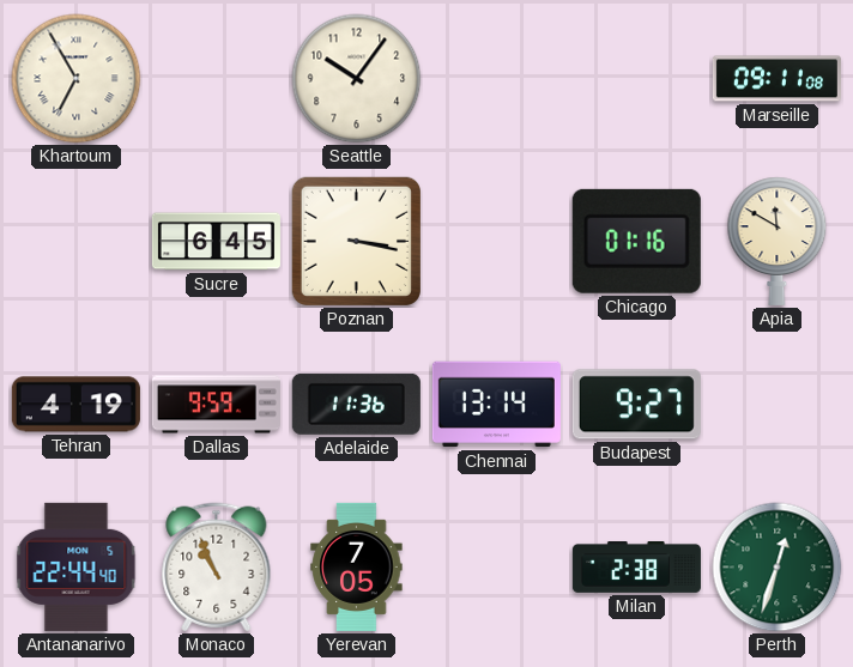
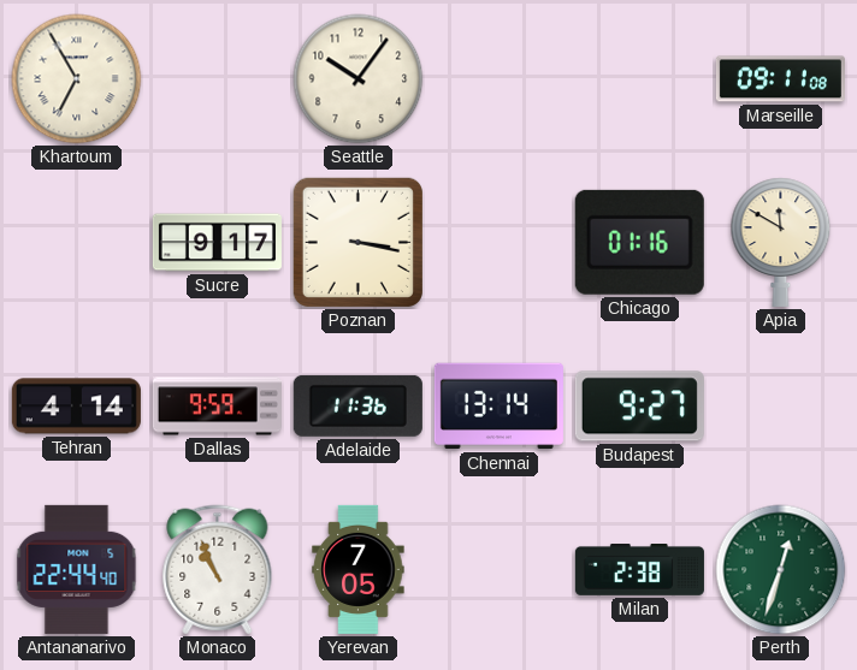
Sucre: 6:45 -> 9:17 (217, 243)
Tehran: 4:19 -> 4:14 (76, 407)
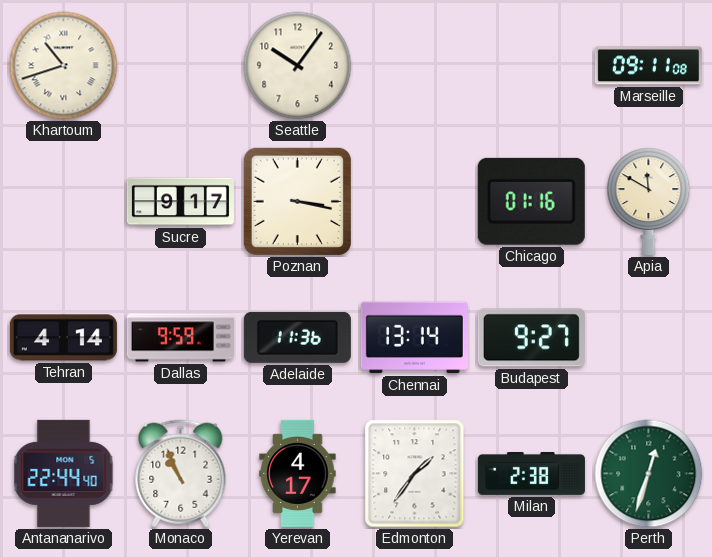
Khartoum: 6:55 -> 10:42 (64, 66)
Yerevan: 7:05 -> 4:17 (298, 473)
Edmonton: none -> 1:36 (415, 474)
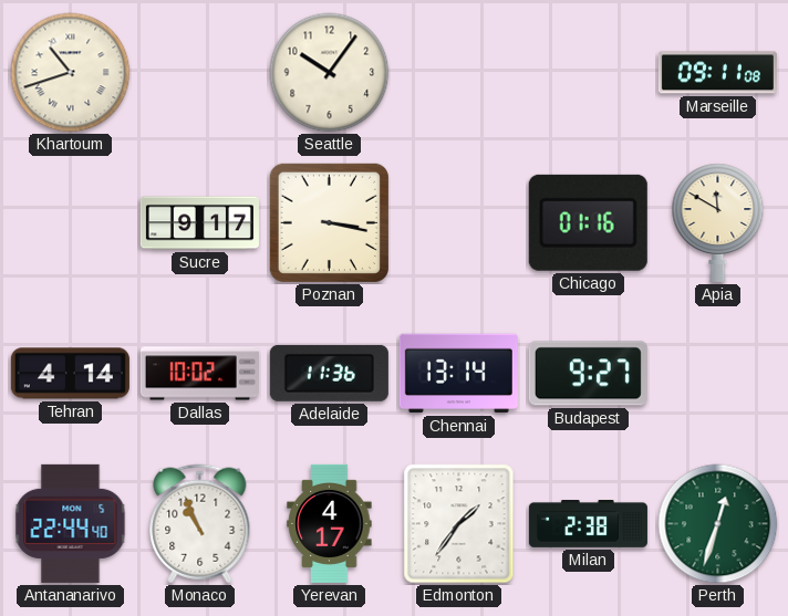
Dallas: 9:59 -> 10:02 (199, 374)
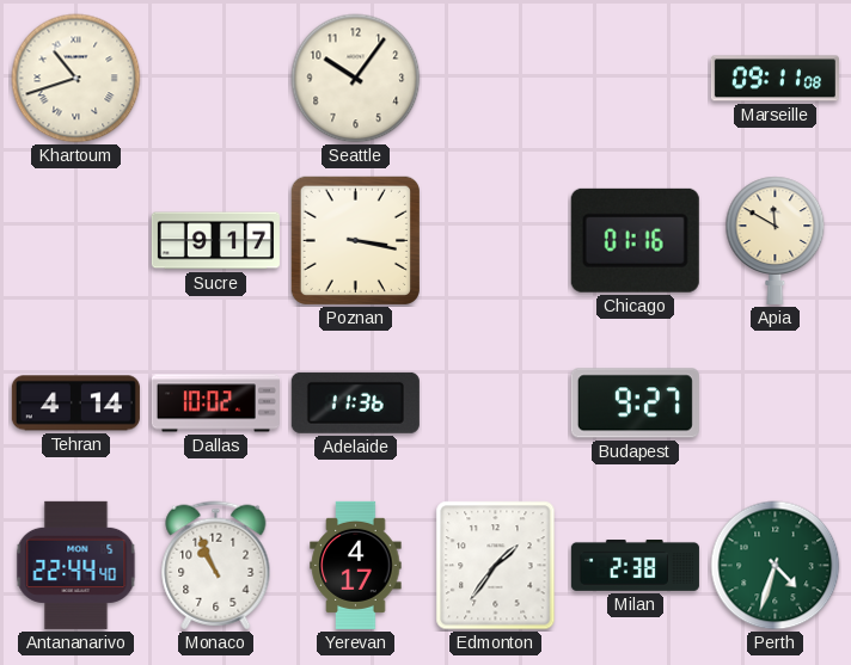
Chennai: 13:14 -> none (458, 374)
Perth: 12:33 -> 4:33 (776, 566)
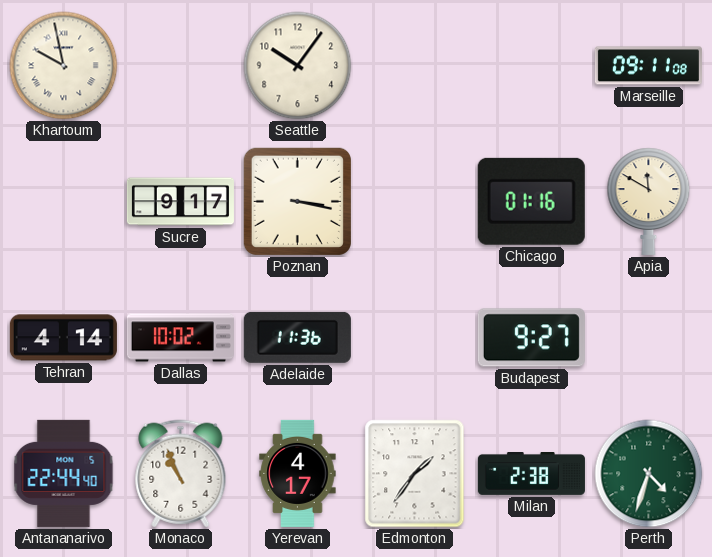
Khartoum: 10:42 -> 9:58 (64, 66)
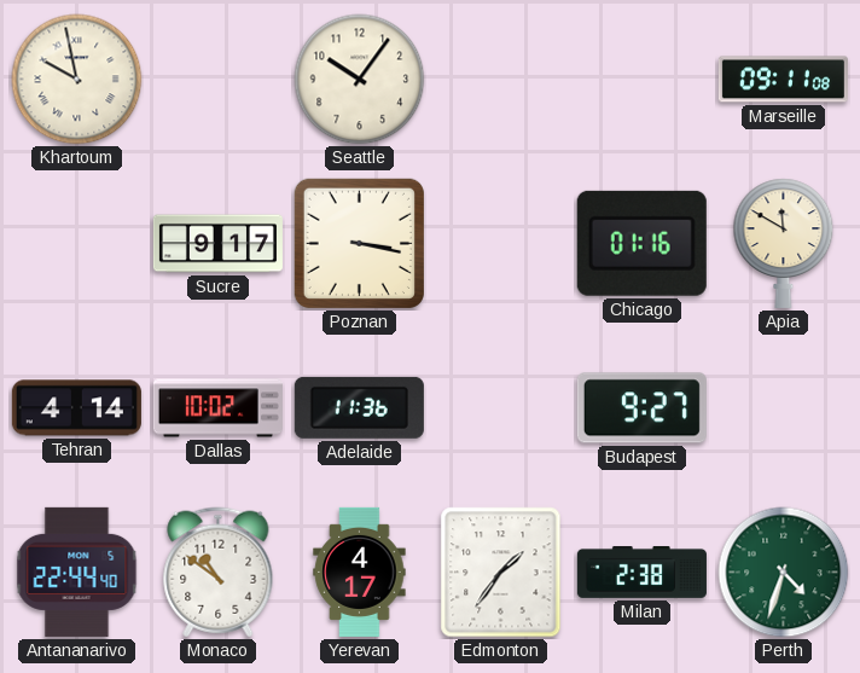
Monaco: 10:56 -> 10:51 (219, 573)
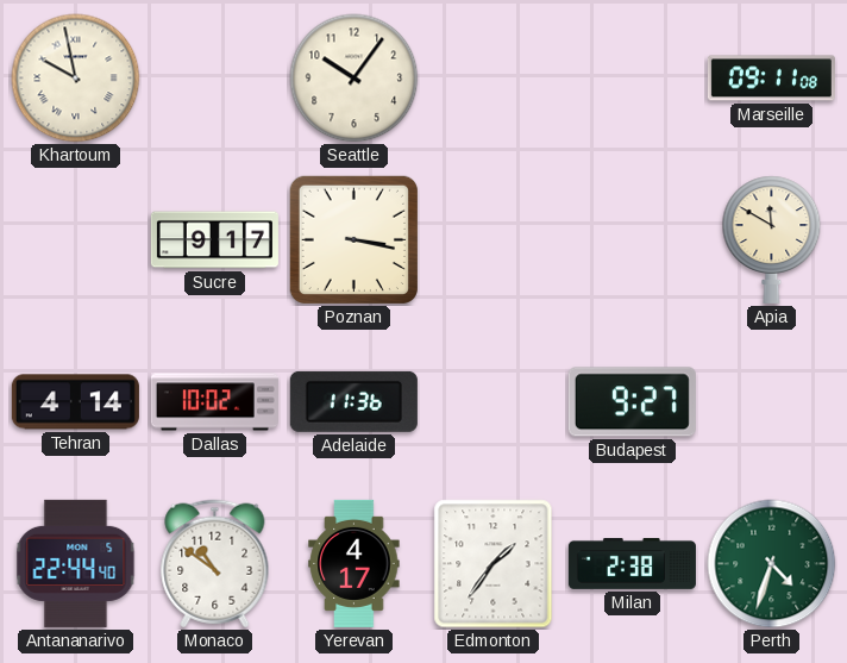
Chicago: 01:16 -> none (641, 243)
